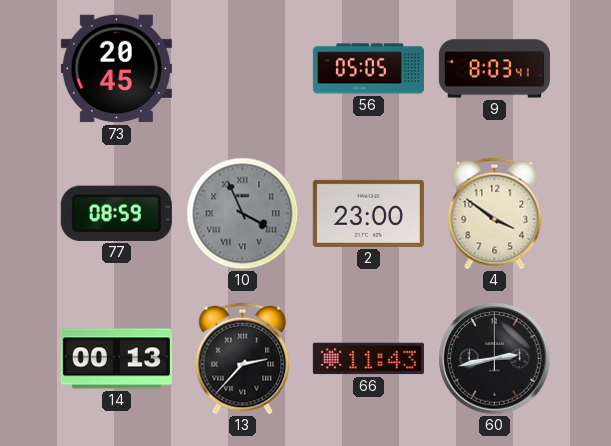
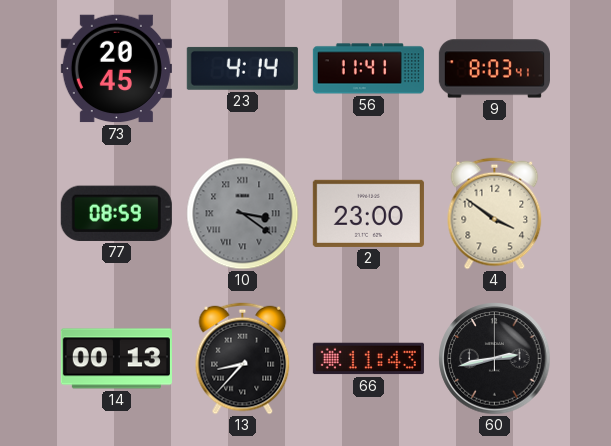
23: none -> 4:14 (242, 68)
56: 05:05 -> 11:41 (368, 69)
10: 3:56 -> 3:21 (243, 214)
13: 2:37 -> 8:37 (243, 359)
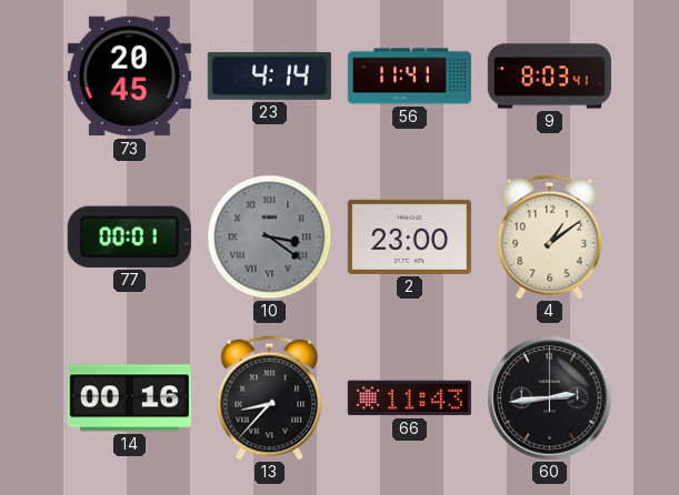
77: 08:59 -> 00:01 (129, 236)
4: 3:51 -> 1:09 (550, 238)
14: 00:13 -> 00:16 (129, 398)
60: 2:43 -> 2:44 (550, 398)
